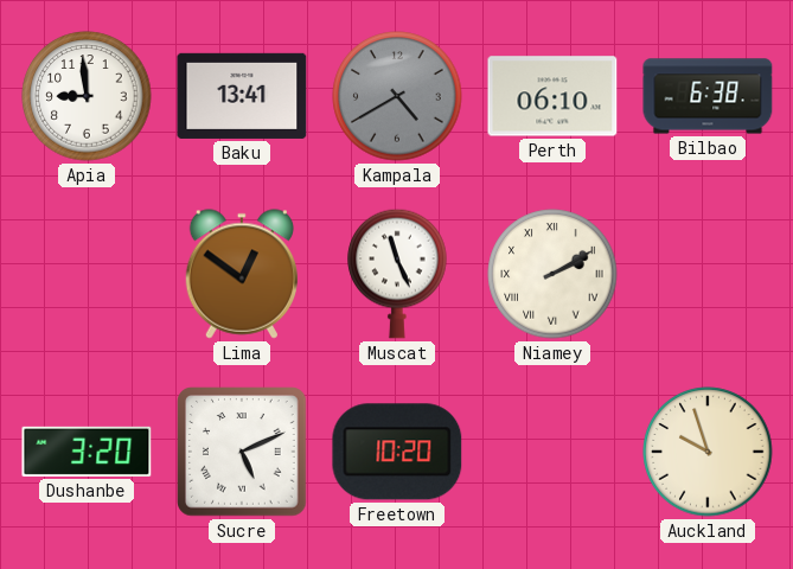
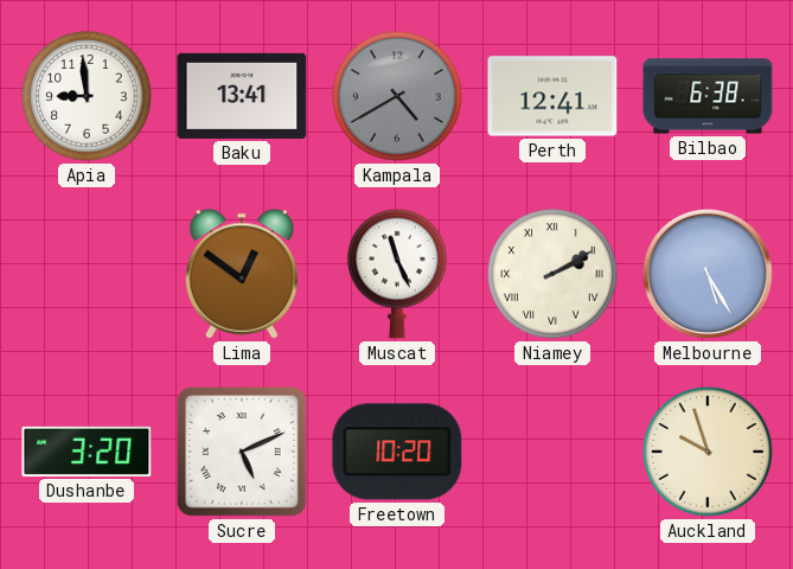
Perth: 06:10 -> 12:41 (552, 96)
Melbourne: none -> 5:25 (708, 274)
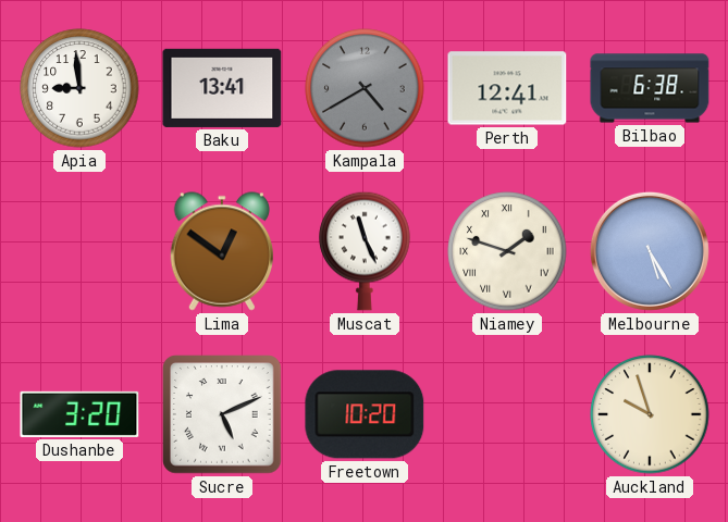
Niamey: 2:10 -> 1:48 (507, 251)
